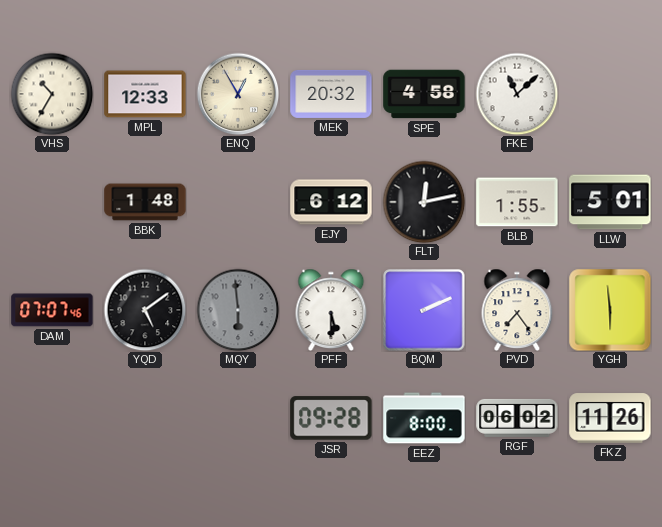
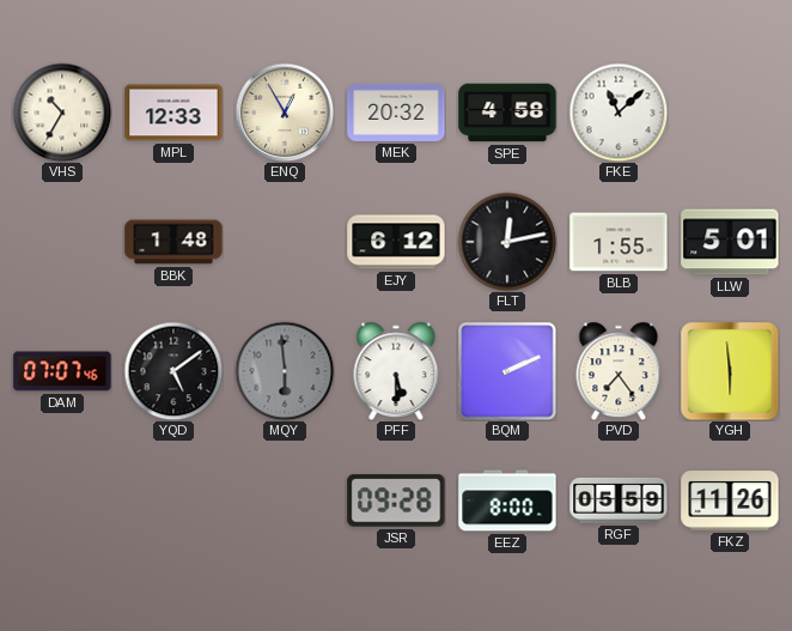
RGF: 06:02 -> 05:59 (619, 500)
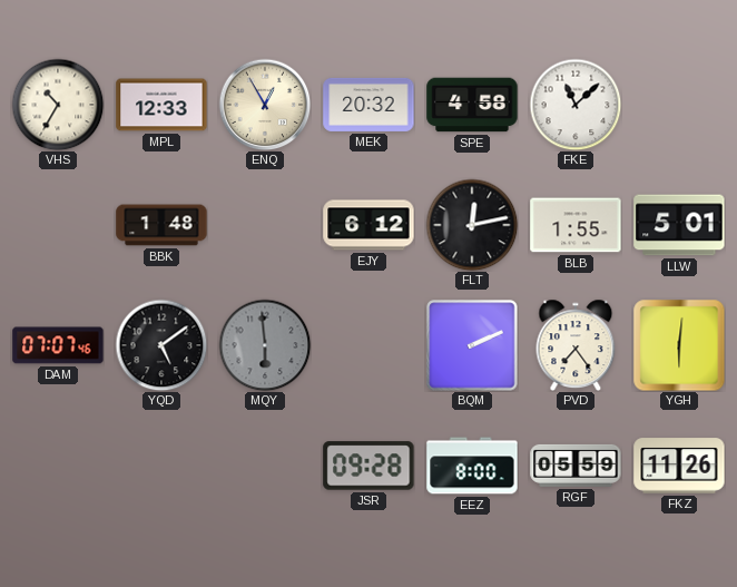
PFF: 5:30 -> none (396, 371)
YGH: 5:59 -> 6:01 (679, 345)
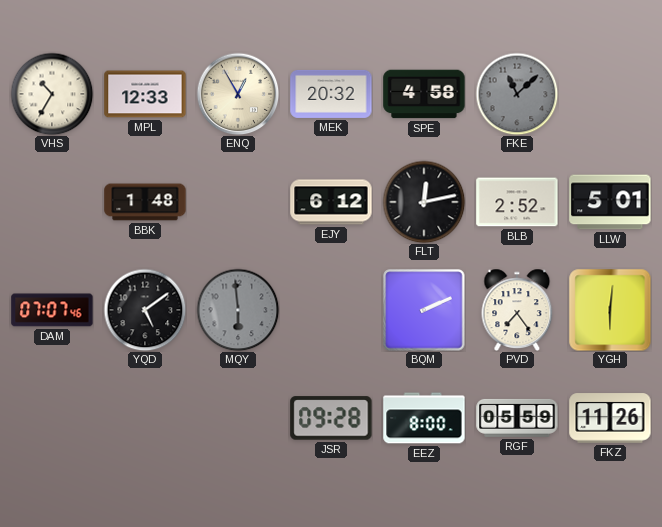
FKE dial: white -> grey (517, 94)
BLB: 1:55 -> 2:52 (517, 202)
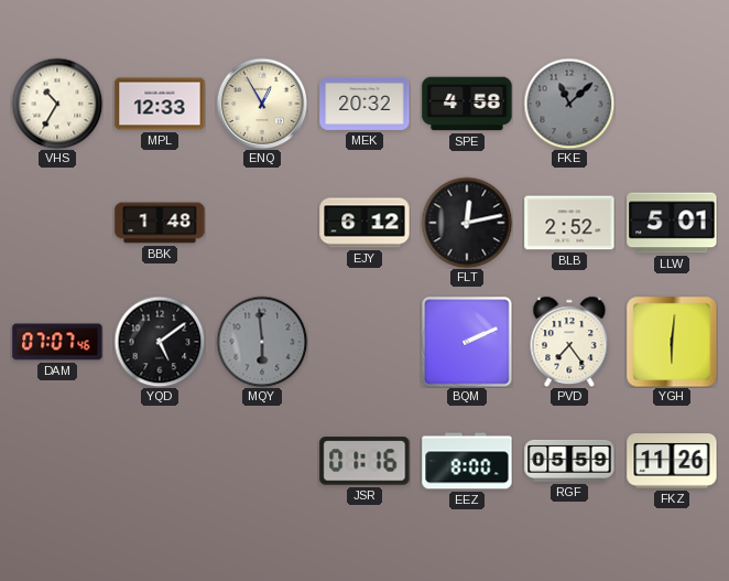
JSR: 09:28 -> 01:16 (364, 461)
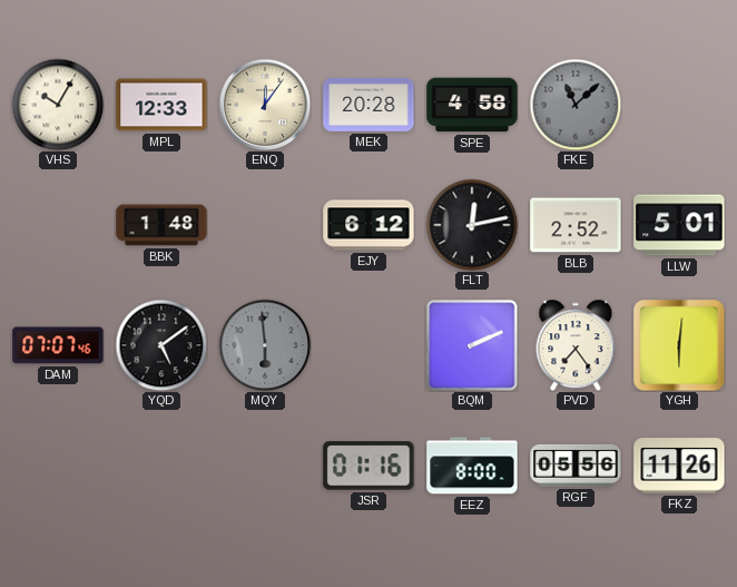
VHS: 10:35 -> 10:05 (58, 105)
ENQ: 12:55 -> 12:06 (265, 105)
MEK: 20:32 -> 20:28 (368, 105)
RGF: 05:59 -> 05:56 (576, 466)
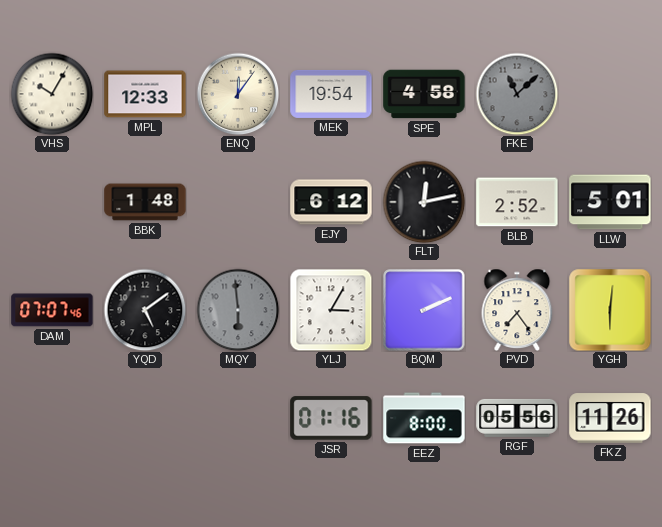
MEK: 20:28 -> 19:54 (331, 94)
YLJ: none -> 3:05 (331, 310)
